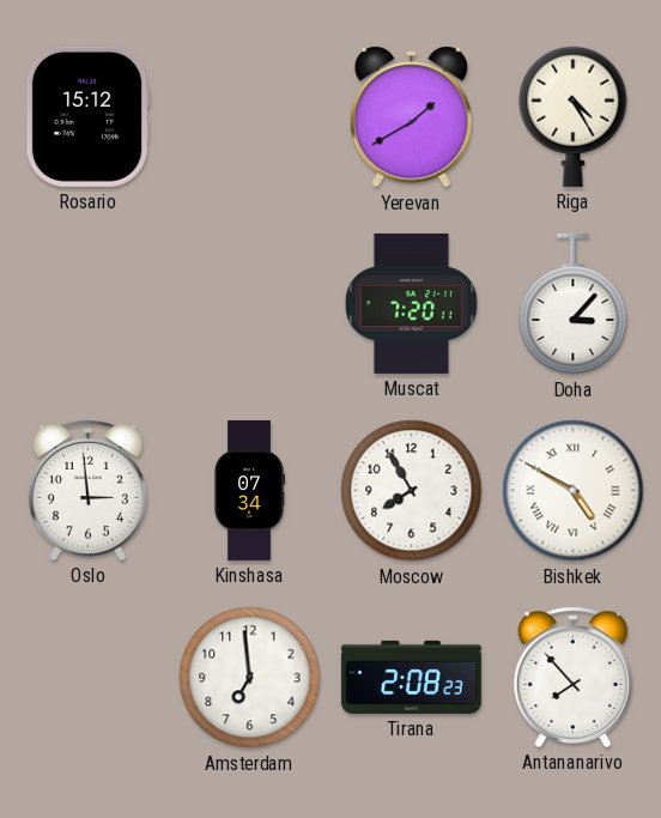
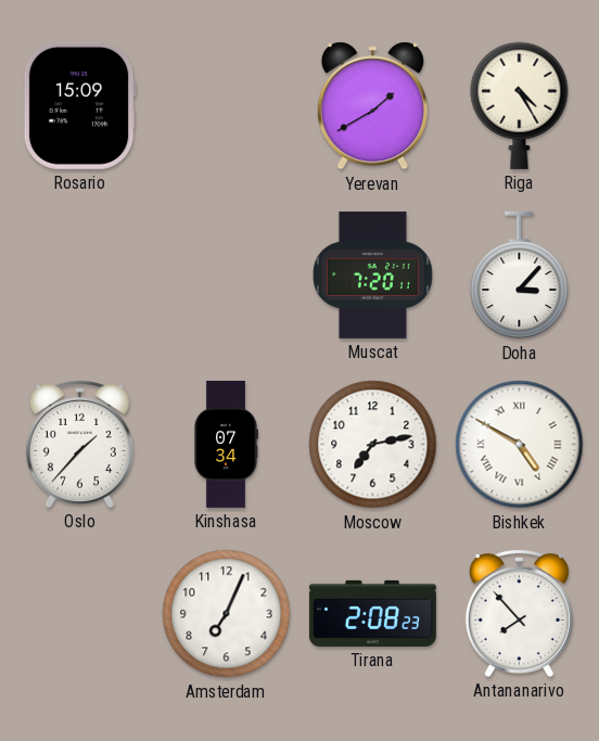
Rosario: 15:12 -> 15:09 (79, 105)
Oslo: 2:59 -> 1:37 (79, 444)
Moscow: 7:55 -> 7:13 (373, 445)
Amsterdam: 6:59 -> 7:04 (227, 614)
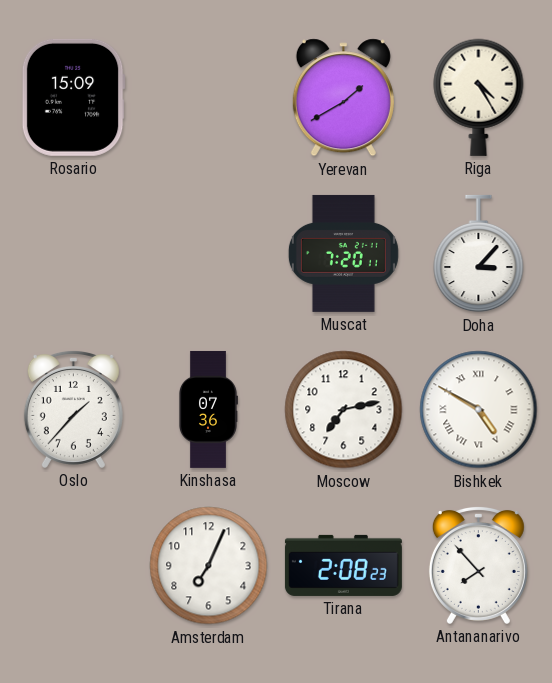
Kinshasa: 07:34 -> 07:36 (208, 409)
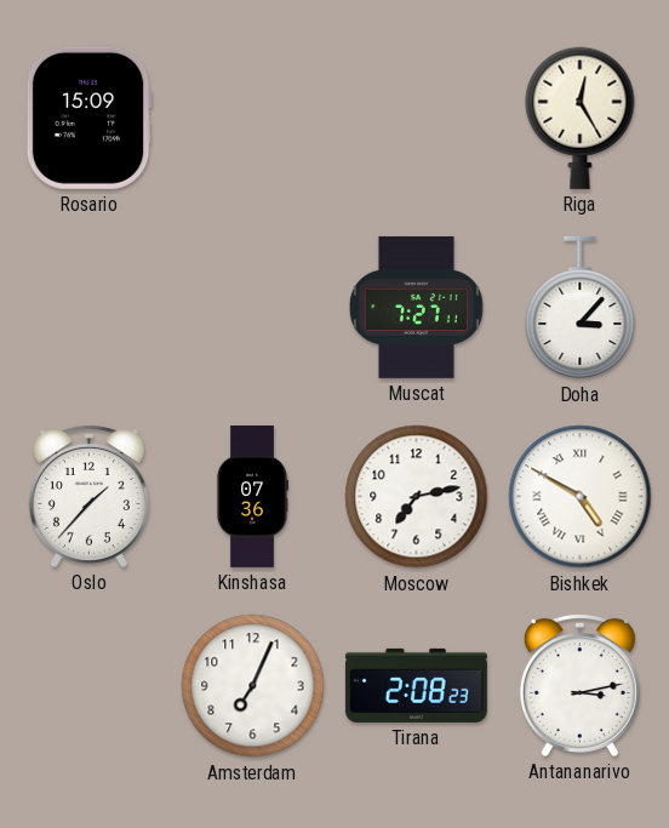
Yerevan: 1:40 -> none (343, 98)
Riga: 4:25 -> 12:25 (581, 118)
Muscat: 7:20 -> 7:27 (416, 307)
Antananarivo: 7:53 -> 3:13 (579, 685)
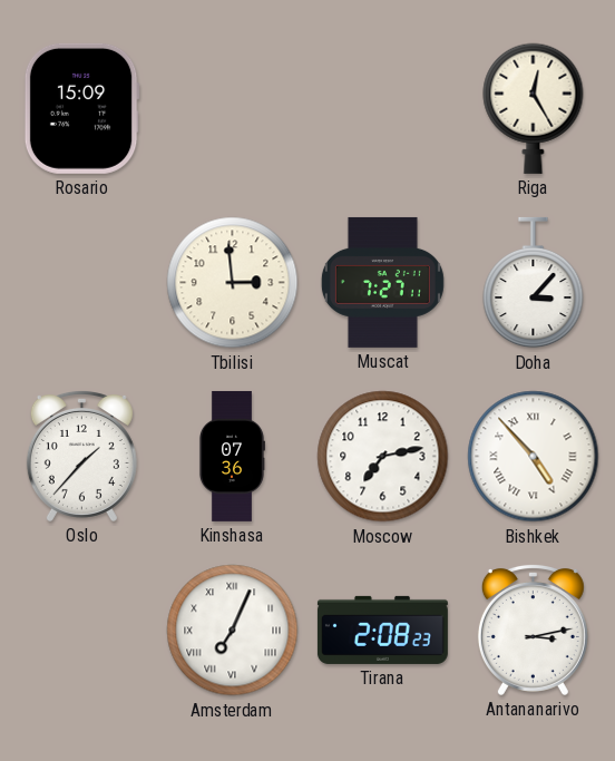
Tbilisi: none -> 2:59 (233, 283)
Bishkek: 4:50 -> 4:53 (534, 457)
Amsterdam numerals: Arabic -> Roman (233, 631)
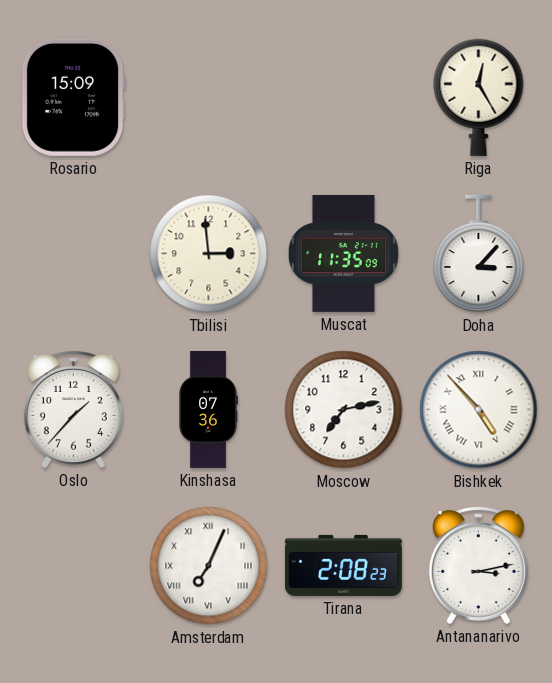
Muscat: 7:27 -> 11:35 (343, 253)
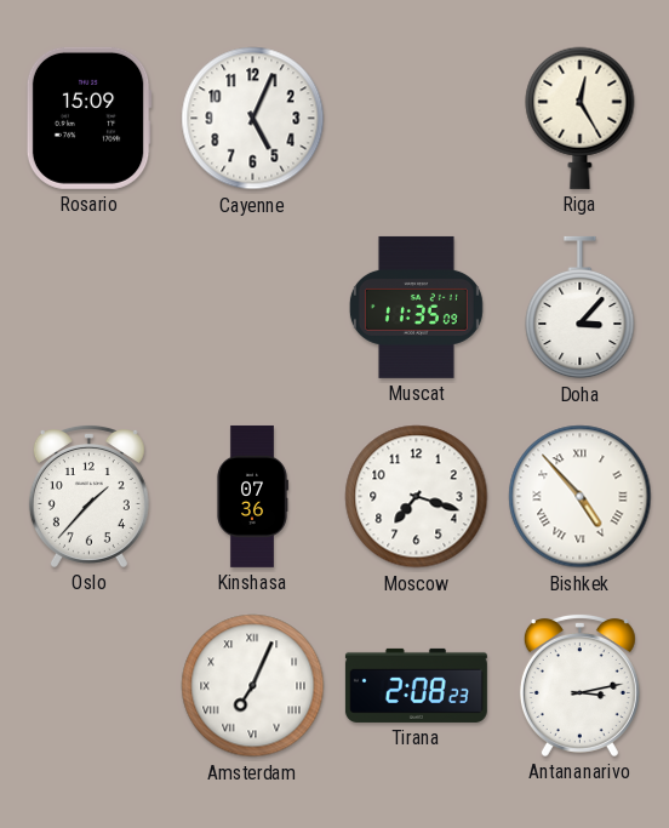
Cayenne: none -> 5:04 (253, 119)
Tbilisi: 2:59 -> none (209, 254)
Moscow: 7:13 -> 7:18 (417, 497)
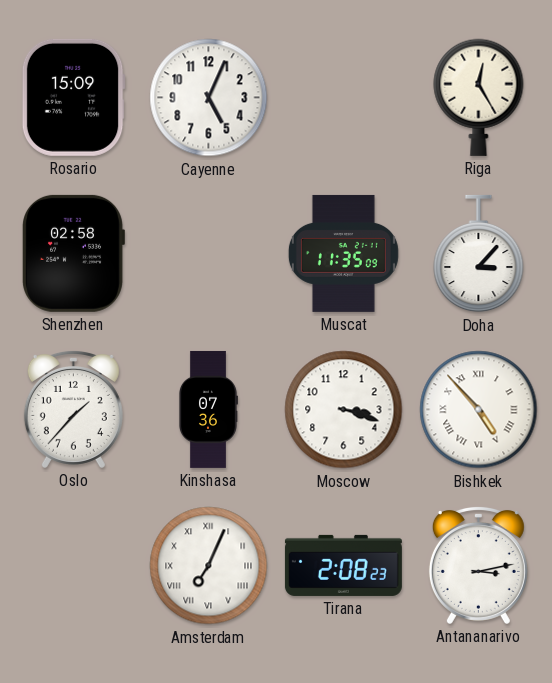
Shenzhen: none -> 02:58 (74, 253)
Moscow: 7:18 -> 3:18 (344, 410)
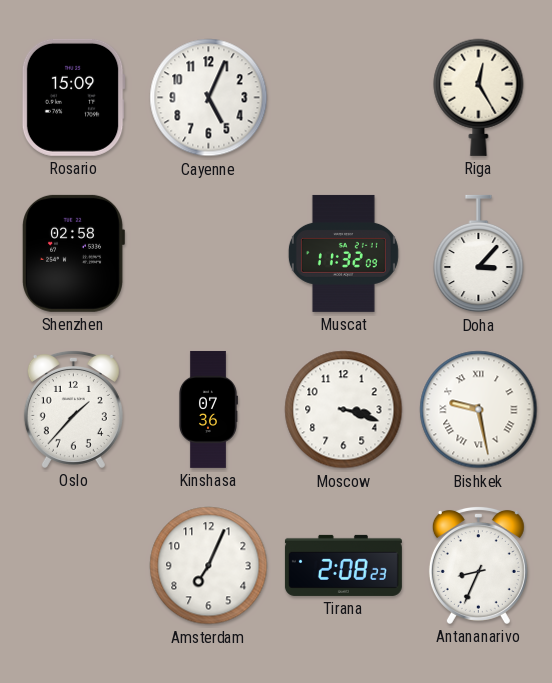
Muscat: 11:35 -> 11:32 (343, 253)
Bishkek: 4:53 -> 9:28 (479, 410)
Amsterdam numerals: Roman -> Arabic (209, 566)
Antananarivo: 3:13 -> 8:34 (478, 565)
